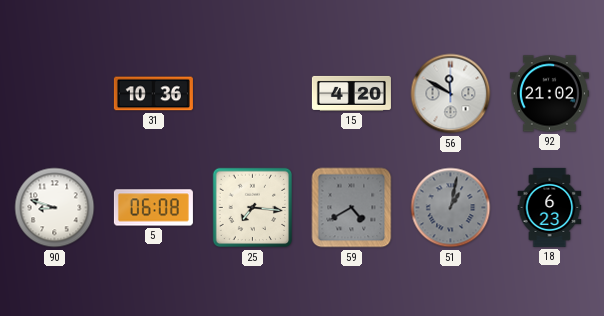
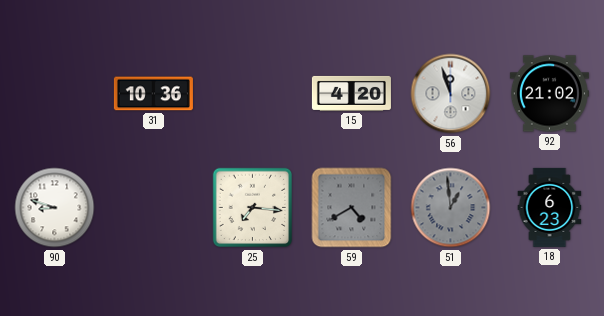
56: 11:50 -> 11:57 (451, 94)
5: 06:08 -> none (153, 208)
51: 1:02 -> 12:59 (451, 208)
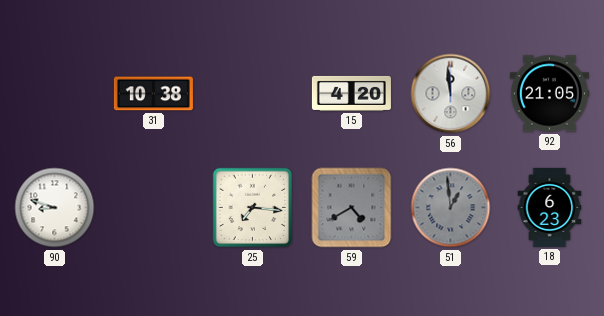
31: 10:36 -> 10:38 (153, 94)
56: 11:57 -> 11:59 (451, 94)
92: 21:02 -> 21:05 (549, 94)
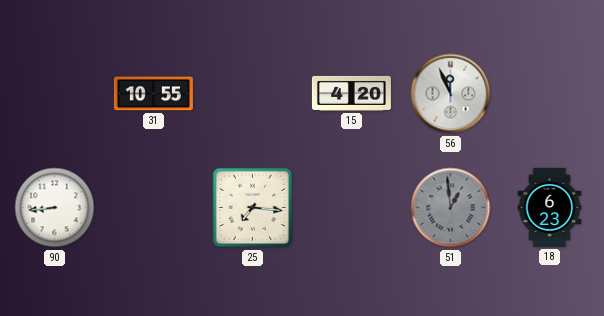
31: 10:38 -> 10:55 (153, 94)
56: 11:59 -> 11:56 (451, 94)
92: 21:05 -> none (549, 94)
90: 8:48 -> 8:44 (55, 208)
59: 4:40 -> none (352, 208)
